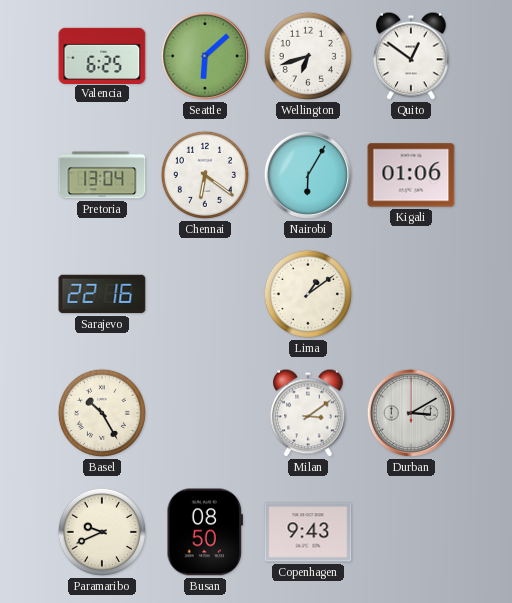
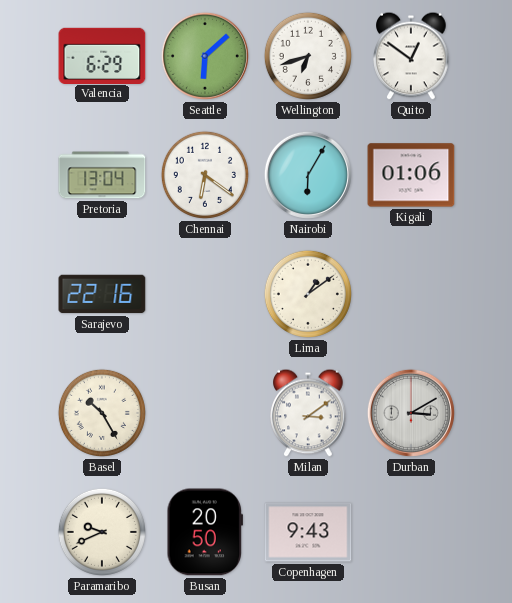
Valencia: 6:25 -> 6:29 (102, 55)
Busan: 08:50 -> 20:50 (205, 532)
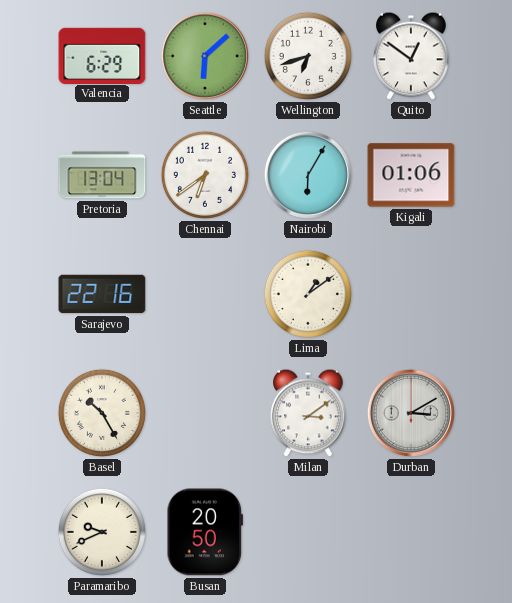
Chennai: 6:21 -> 6:39 (205, 175)
Copenhagen: 9:43 -> none (308, 532)
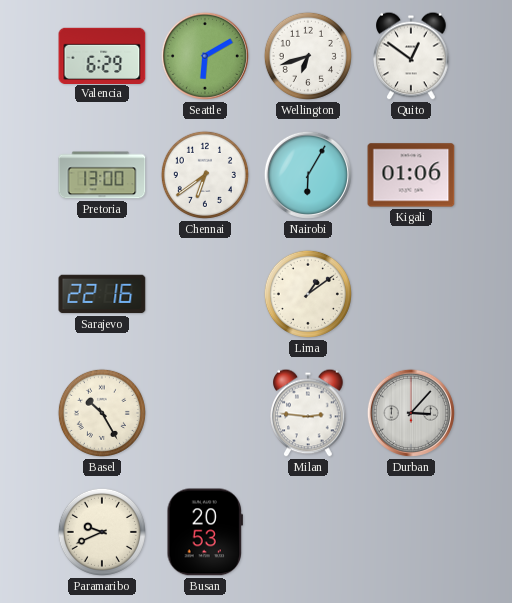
Seattle: 6:08 -> 6:10 (205, 56)
Pretoria: 13:04 -> 13:00 (102, 175)
Milan: 3:09 -> 2:46 (308, 413)
Durban: 3:10 -> 3:07 (411, 413)
Busan: 20:50 -> 20:53 (205, 532)
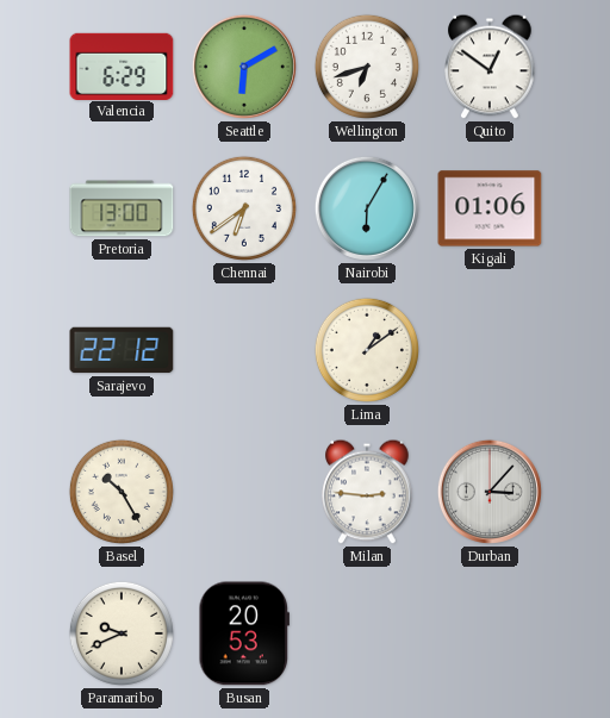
Sarajevo: 22:16 -> 22:12 (122, 350)
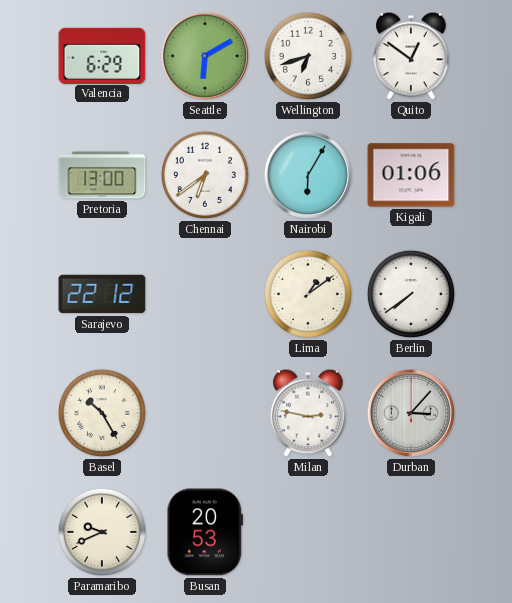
Berlin: none -> 7:39 (411, 294)
Milan: 2:46 -> 2:47 (308, 413)
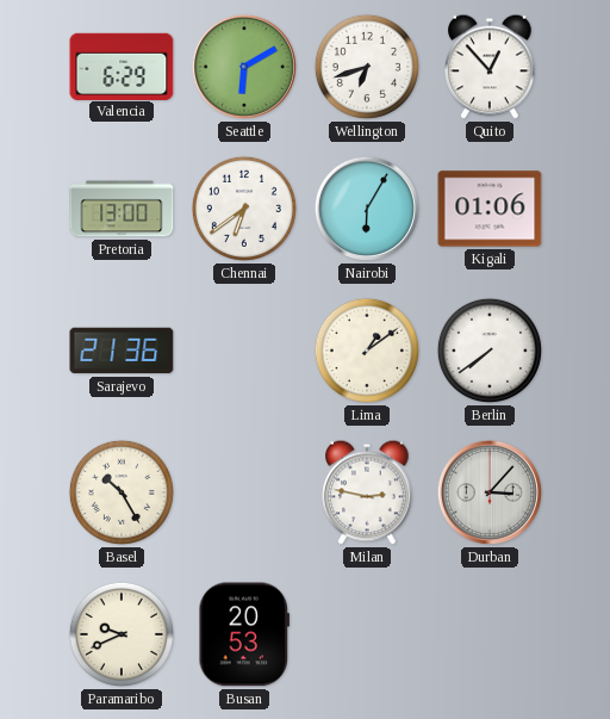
Quito: 12:51 -> 12:53 (490, 67)
Sarajevo: 22:12 -> 21:36 (122, 351)
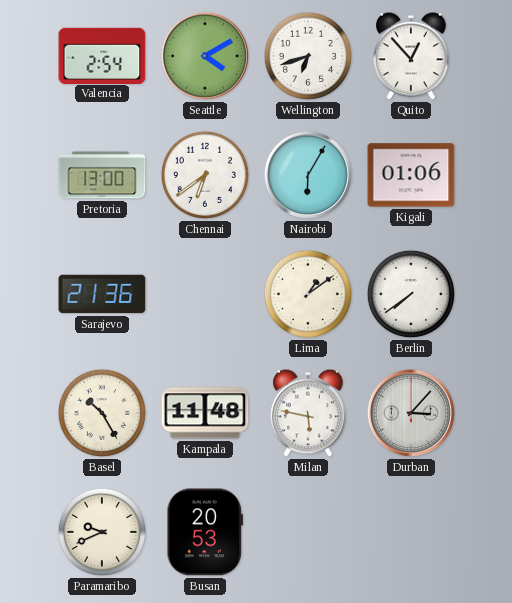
Valencia: 6:29 -> 2:54 (102, 55)
Seattle: 6:10 -> 4:10 (205, 56)
Kampala: none -> 11:48 (205, 413)
Milan: 2:47 -> 5:47 (308, 413)
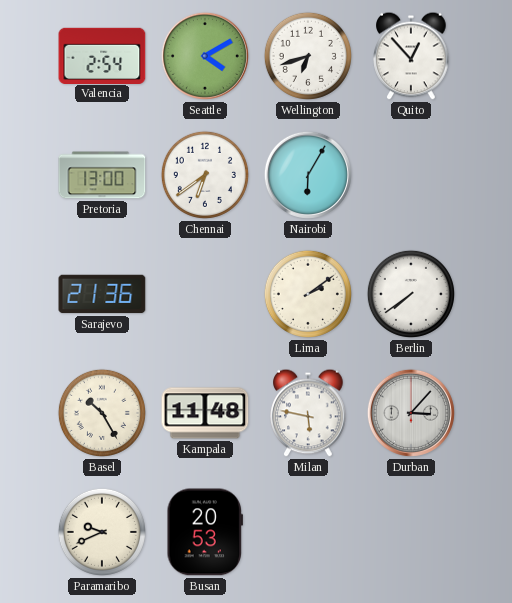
Kigali: 01:06 -> none (411, 175)
Lima: 1:09 -> 2:09 (308, 294)
